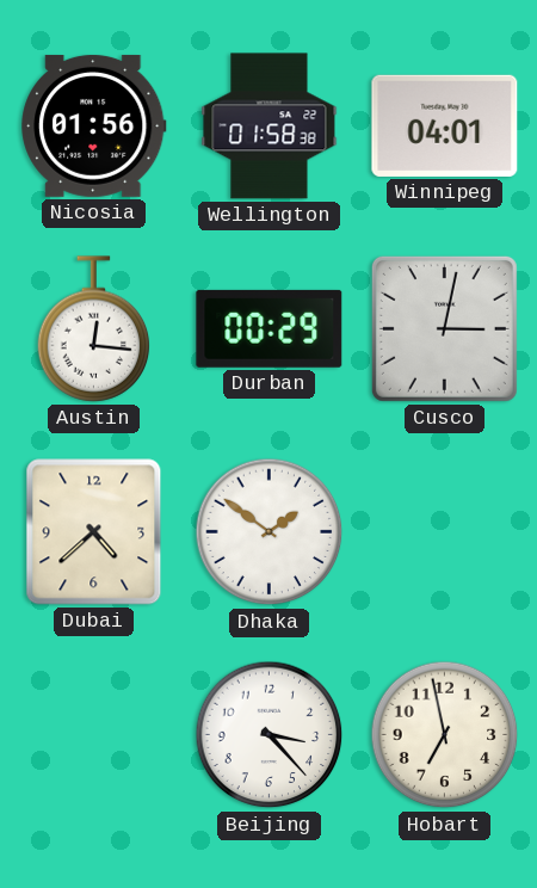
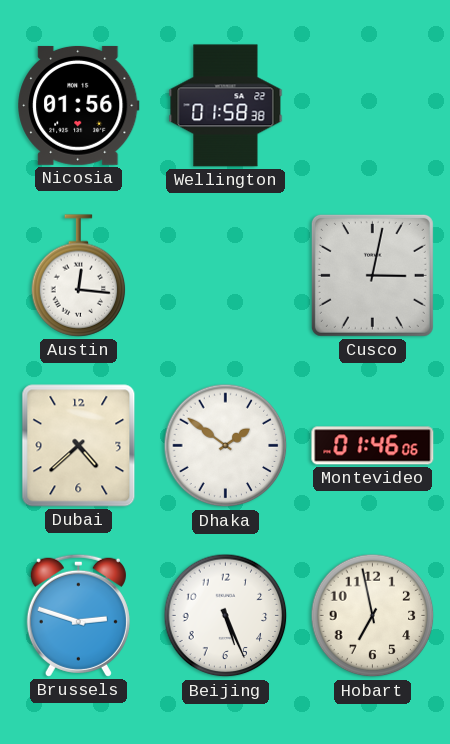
Winnipeg: 04:01 -> none (445, 125)
Durban: 00:29 -> none (270, 328)
Montevideo: none -> 01:46 (373, 446)
Brussels: none -> 2:48 (78, 615)
Beijing: 3:23 -> 5:26 (226, 616)
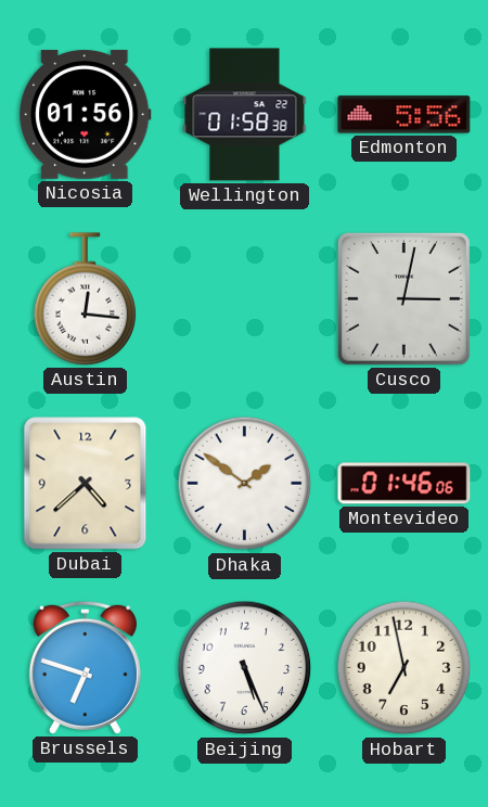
Edmonton: none -> 5:56 (404, 115)
Brussels: 2:48 -> 6:48 (85, 667)
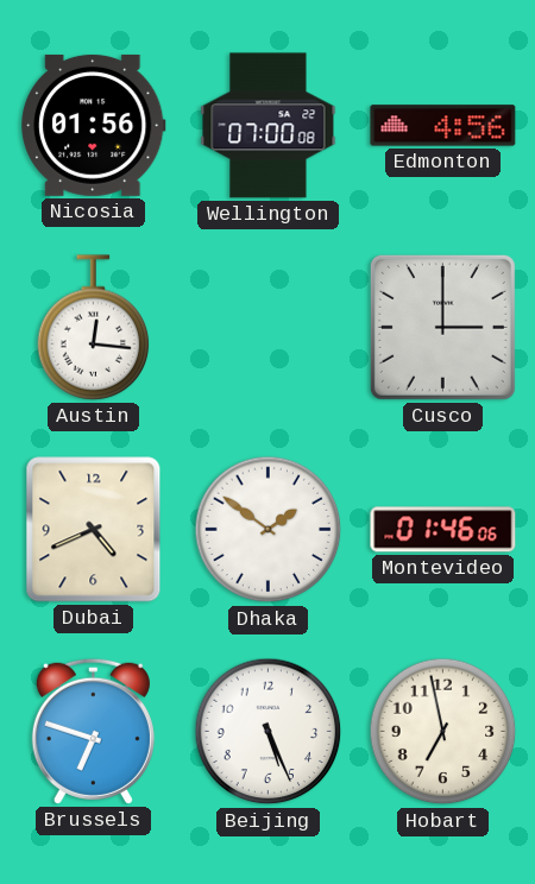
Wellington: 01:58 -> 07:00 (269, 126)
Edmonton: 5:56 -> 4:56 (443, 126)
Cusco: 3:02 -> 3:00 (442, 327)
Dubai: 4:38 -> 4:41 (94, 530)
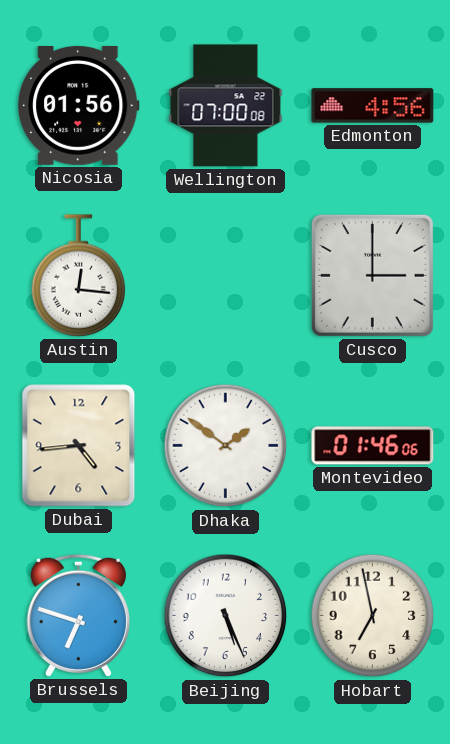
Dubai: 4:41 -> 4:44 (79, 446)
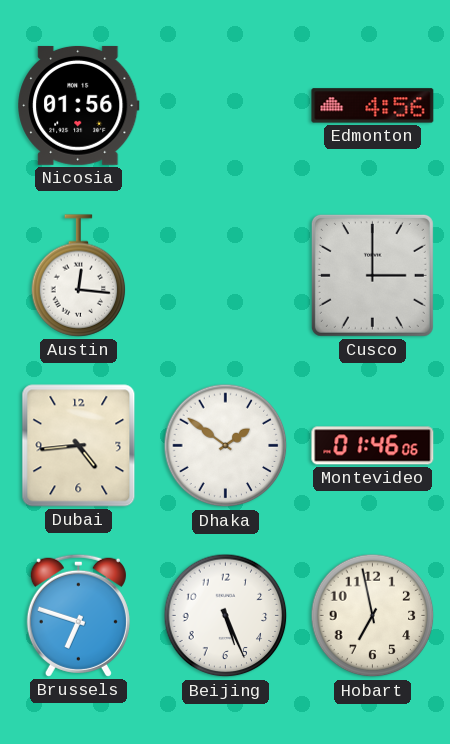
Wellington: 07:00 -> none (226, 106)
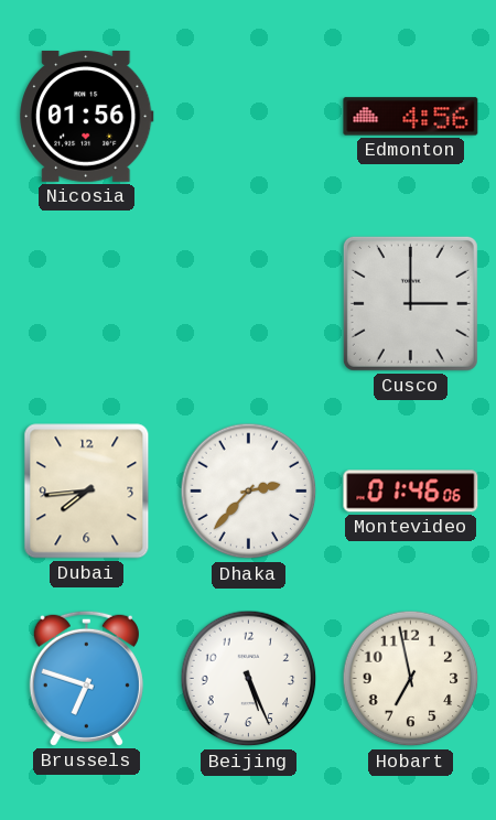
Austin: 12:16 -> none (79, 276)
Dubai: 4:44 -> 7:44 (87, 492)
Dhaka: 1:51 -> 2:37 (249, 492)
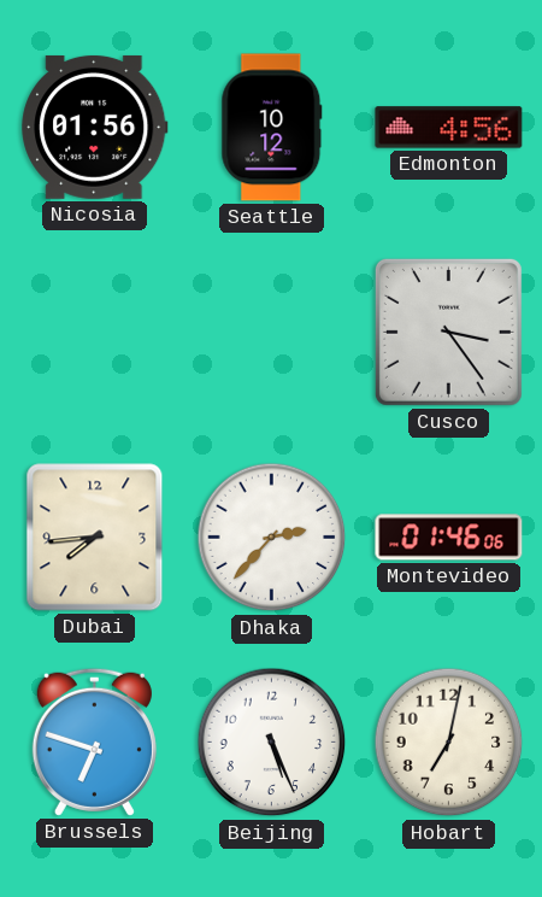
Seattle: none -> 10:12 (272, 128)
Cusco: 3:00 -> 3:24 (448, 332)
Hobart: 6:58 -> 7:02 (449, 743)
